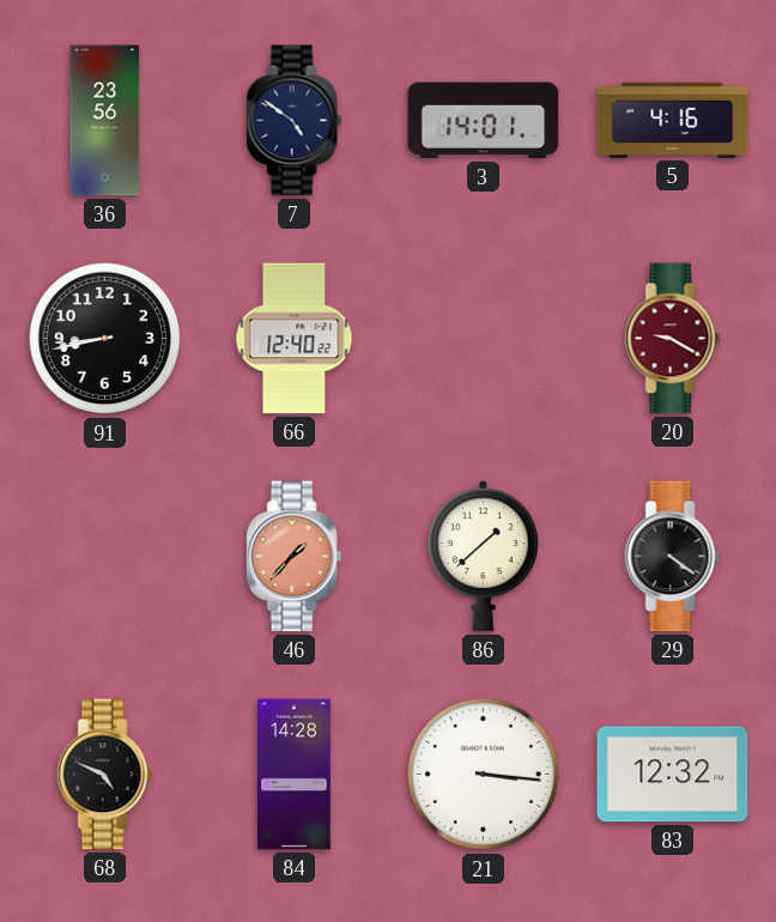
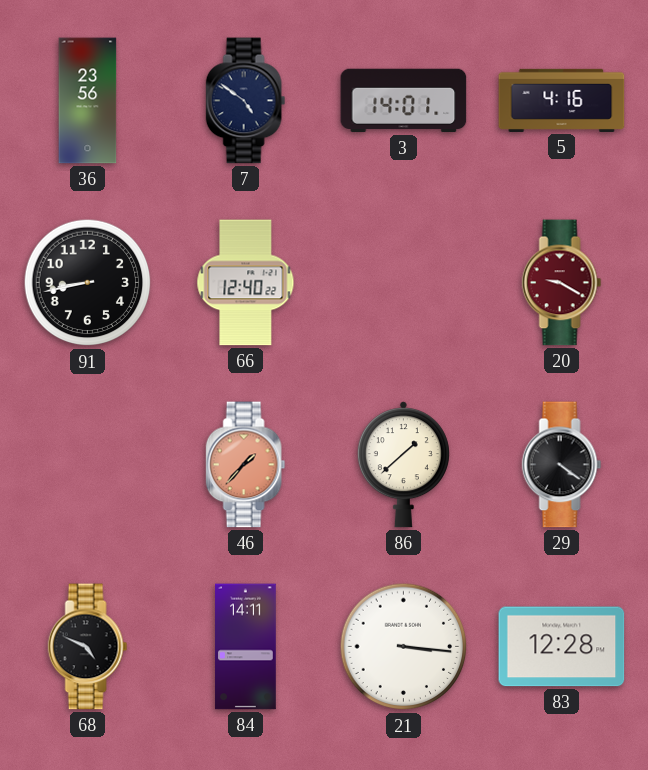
84: 14:28 -> 14:11 (246, 647)
83: 12:32 -> 12:28 (562, 647)
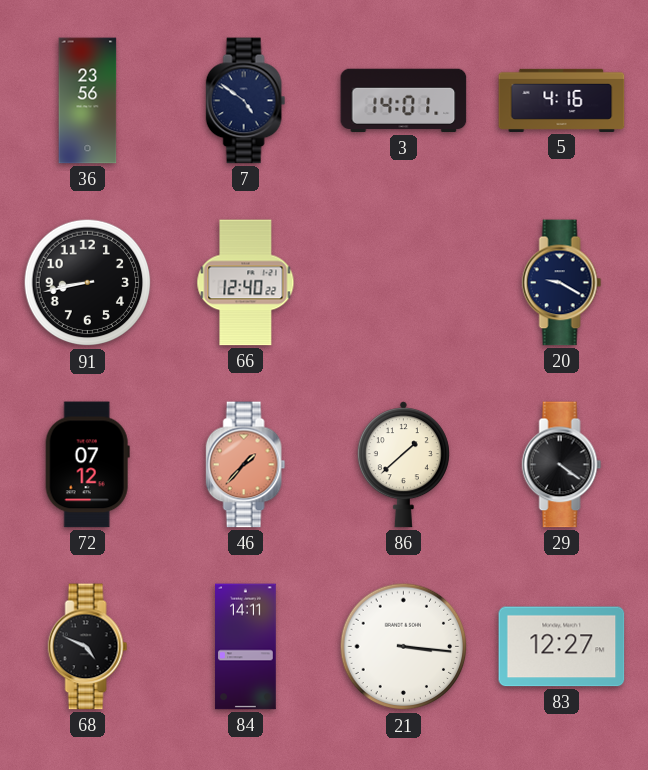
20 dial: burgundy -> navy (562, 283)
72: none -> 07:12 (87, 465)
83: 12:28 -> 12:27 (562, 647)
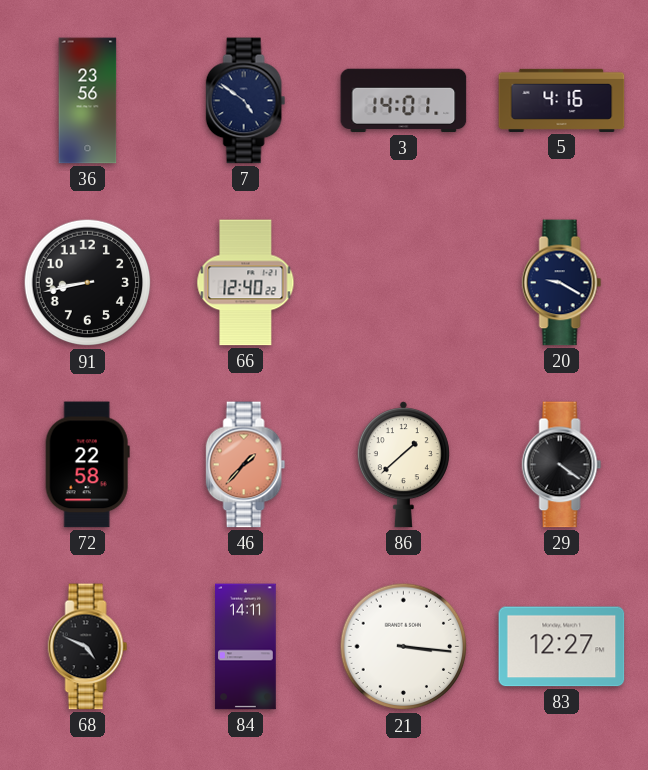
72: 07:12 -> 22:58 (87, 465)
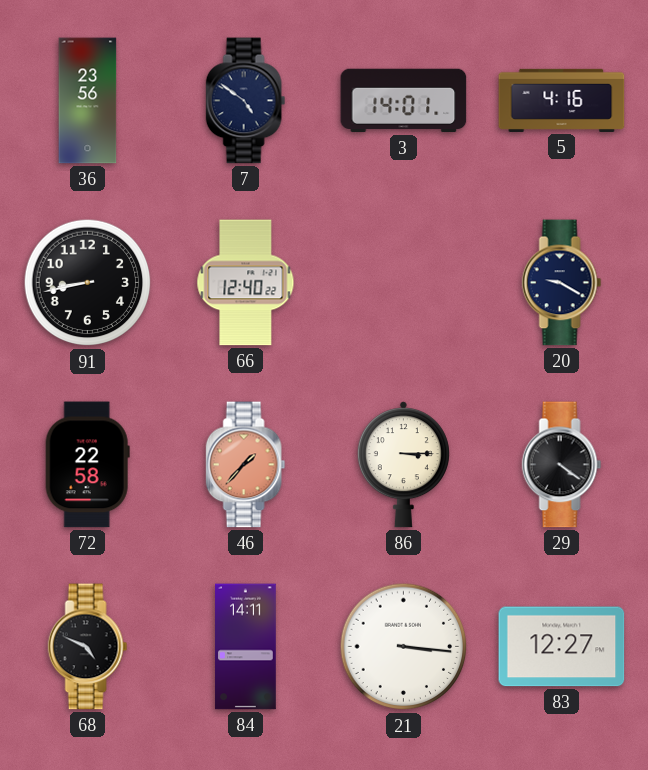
86: 1:38 -> 3:15 (403, 465)
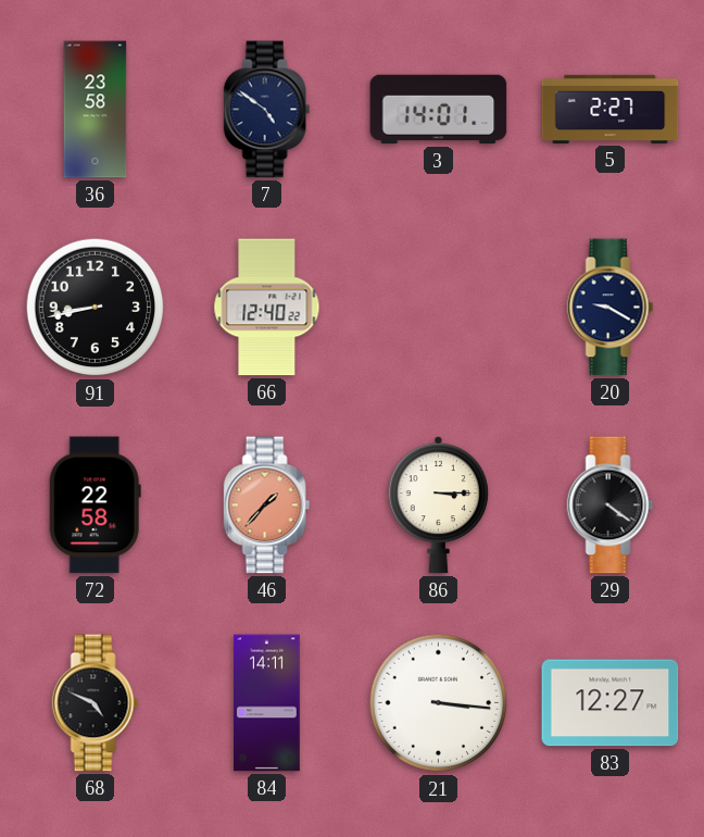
36: 23:56 -> 23:58 (96, 110)
5: 4:16 -> 2:27 (611, 109)
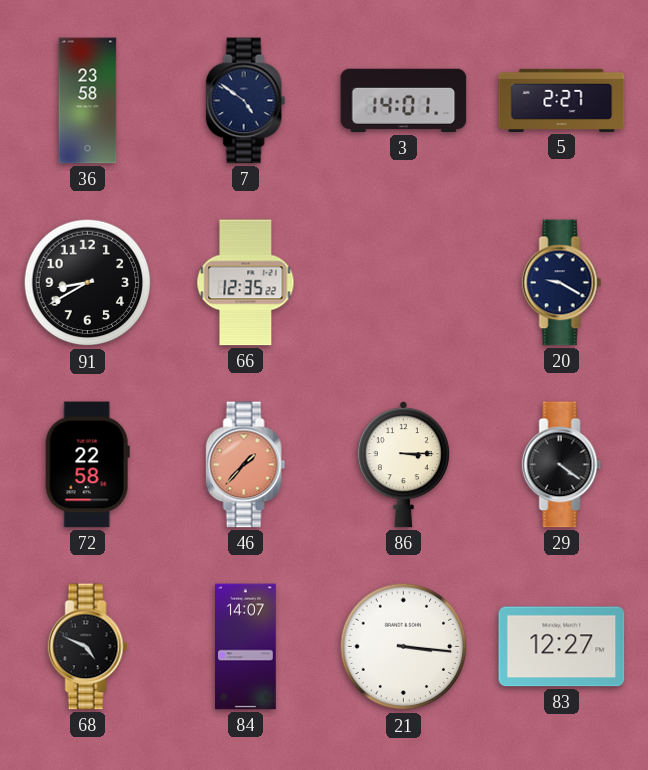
91: 8:43 -> 8:40 (88, 283)
66: 12:40 -> 12:35 (246, 283)
84: 14:11 -> 14:07 (246, 647)
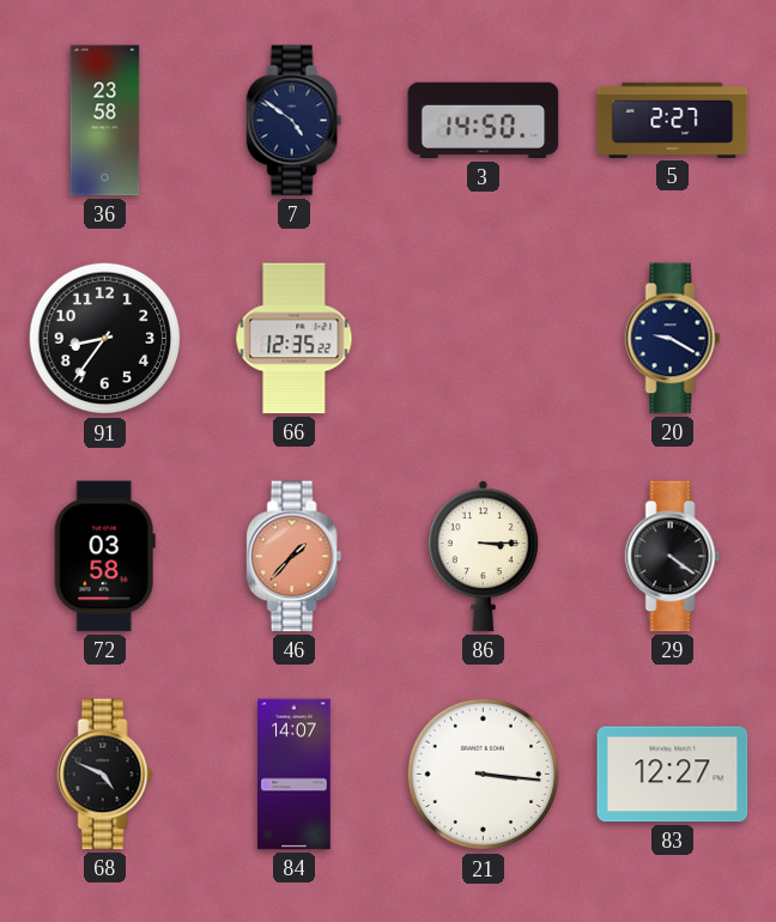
3: 14:01 -> 14:50 (484, 121)
91: 8:40 -> 8:36 (105, 339)
72: 22:58 -> 03:58 (104, 557)
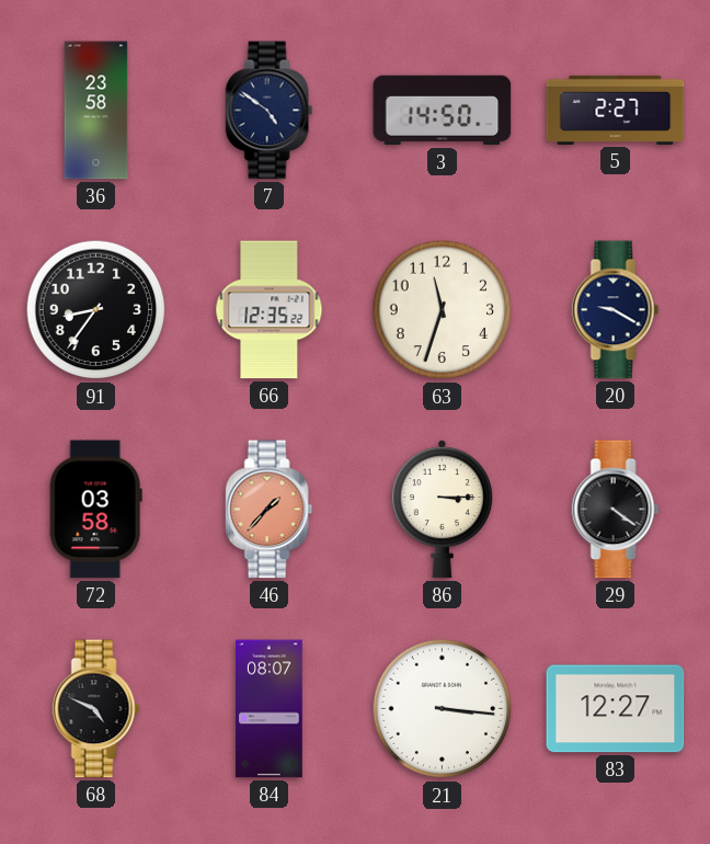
63: none -> 11:33 (443, 310)
84: 14:07 -> 08:07 (270, 709)
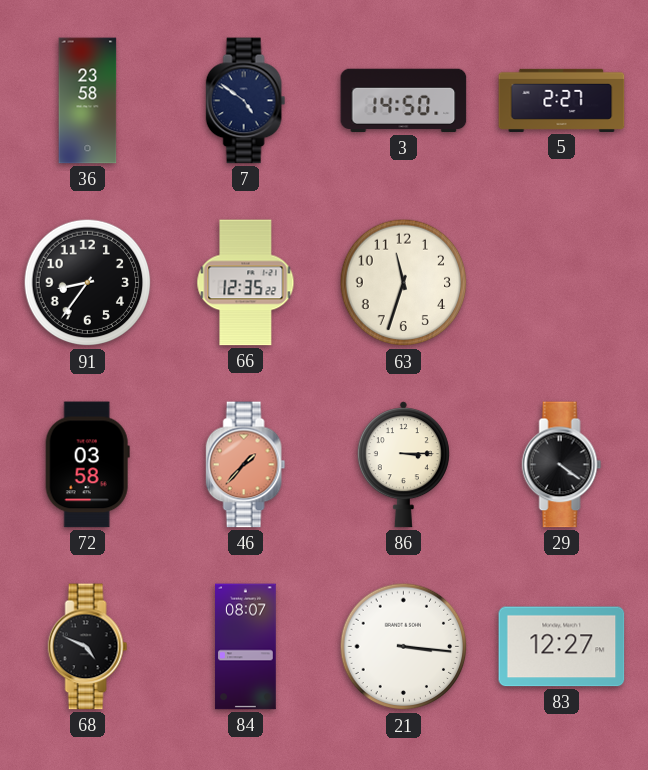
20: 9:20 -> none (616, 310)
